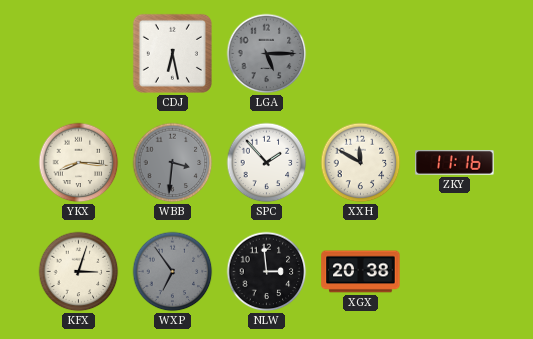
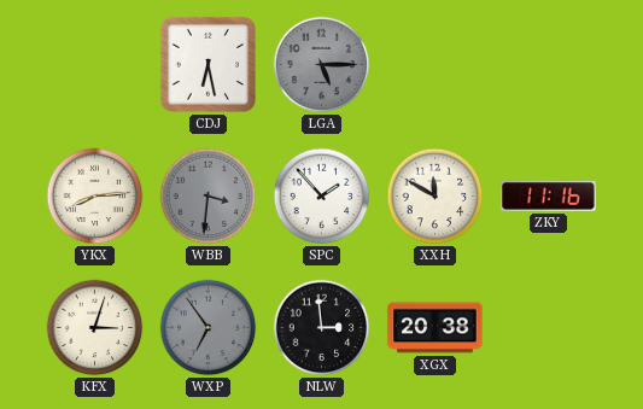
YKX: 8:16 -> 8:14 (95, 197)
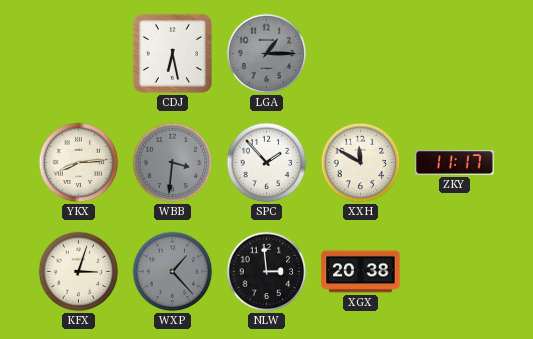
LGA: 5:15 -> 1:15 (267, 54)
ZKY: 11:16 -> 11:17 (455, 163)
WXP: 6:54 -> 1:23 (173, 272)
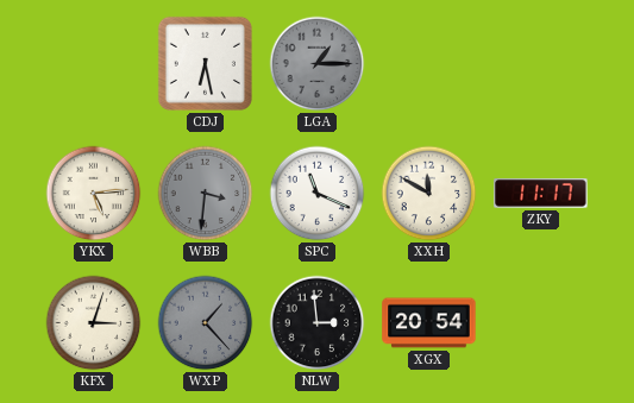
YKX: 8:14 -> 5:14 (94, 194)
SPC: 1:53 -> 11:19 (318, 194)
XGX: 20:38 -> 20:54 (429, 323)
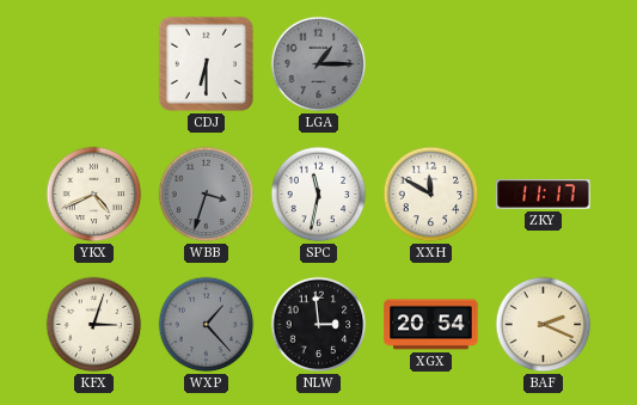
CDJ: 6:28 -> 6:30 (206, 63)
YKX: 5:14 -> 4:41 (94, 195)
WBB: 3:31 -> 3:33 (207, 195)
SPC: 11:19 -> 11:32 (319, 195)
BAF: none -> 2:19 (544, 325)
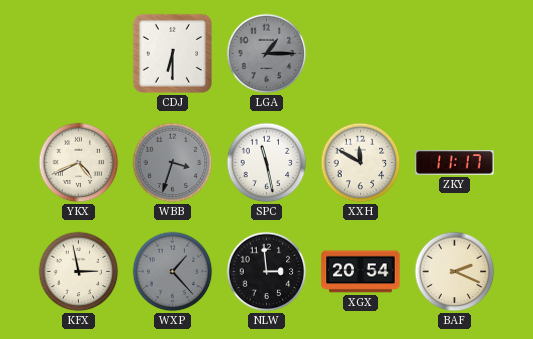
SPC: 11:32 -> 11:28 (267, 163)
KFX: 3:03 -> 2:58 (79, 272)
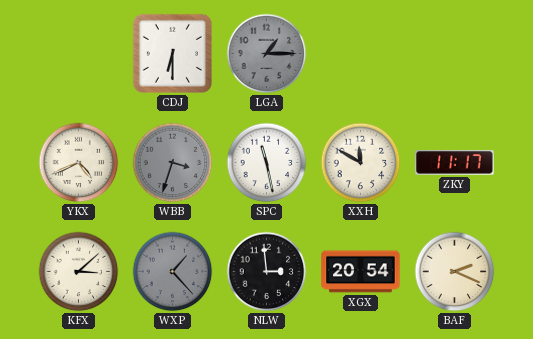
KFX: 2:58 -> 3:08 (79, 272)
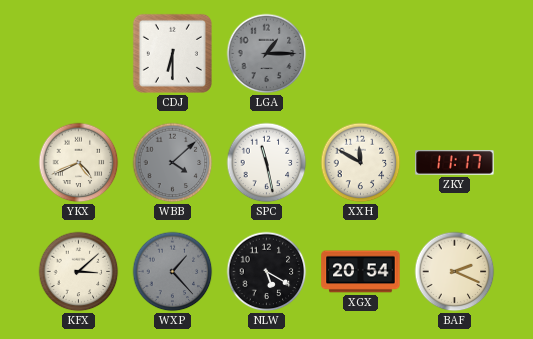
WBB: 3:33 -> 4:08 (173, 163)
NLW: 2:59 -> 5:20 (267, 272)
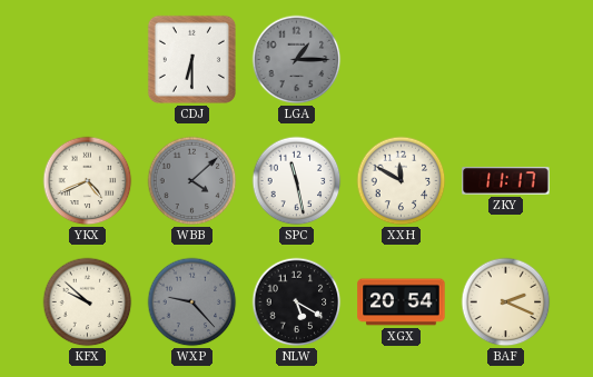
KFX: 3:08 -> 9:52 (88, 302)
WXP: 1:23 -> 9:23 (192, 302)
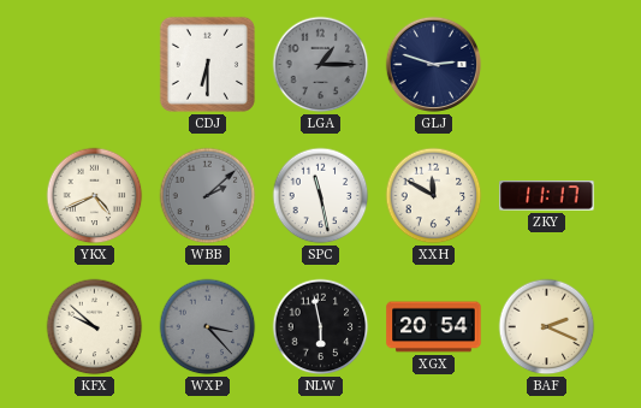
GLJ: none -> 2:48 (434, 65)
WBB: 4:08 -> 2:08 (208, 196)
WXP: 9:23 -> 3:23 (208, 327)
NLW: 5:20 -> 5:58 (321, 327)
